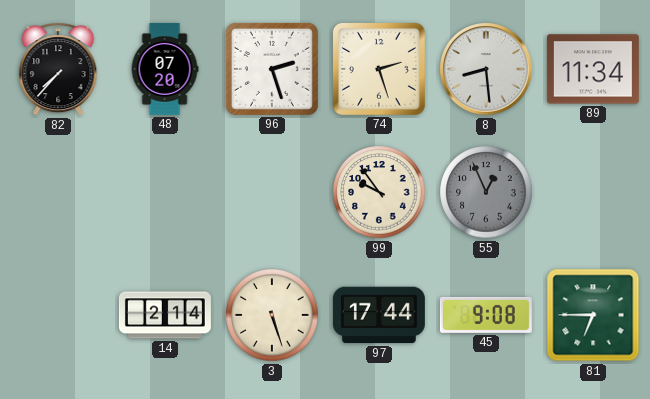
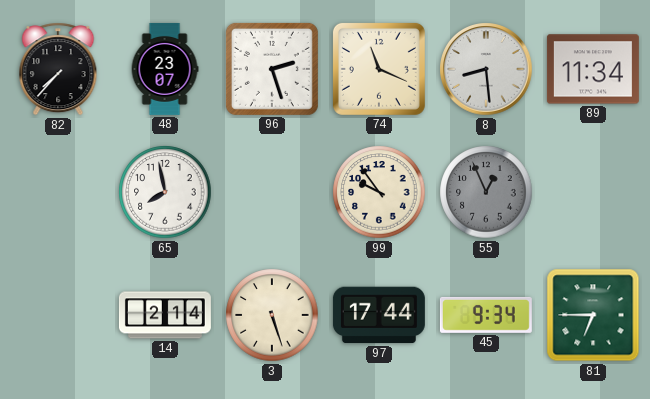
48: 07:20 -> 23:07 (165, 69)
74: 2:27 -> 11:19 (379, 69)
65: none -> 7:58 (165, 192)
45: 9:08 -> 9:34 (486, 315)
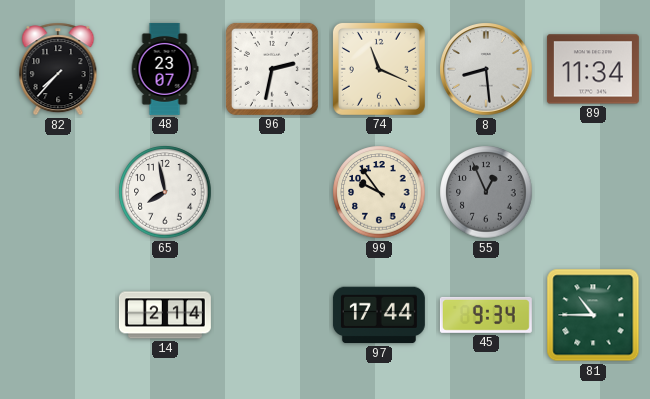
96: 2:27 -> 2:32 (272, 69)
3: 5:27 -> none (272, 315)
81: 6:45 -> 10:45 (593, 315)
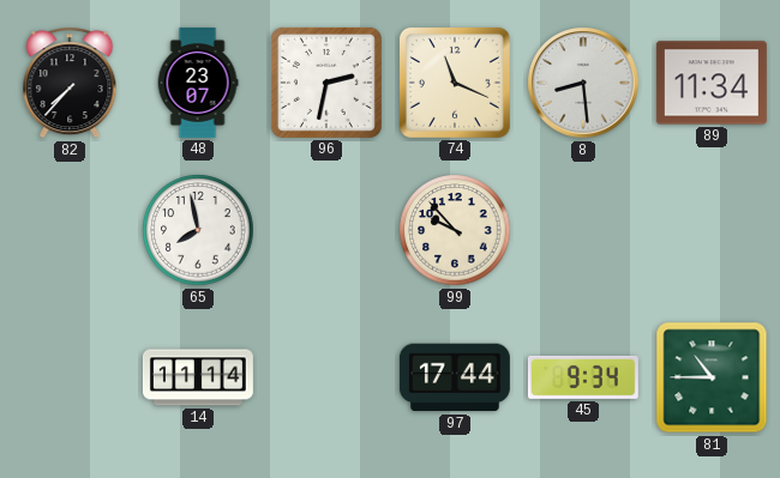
99: 9:54 -> 9:53 (455, 230)
55: 12:56 -> none (486, 192)
14: 2:14 -> 11:14 (198, 377)
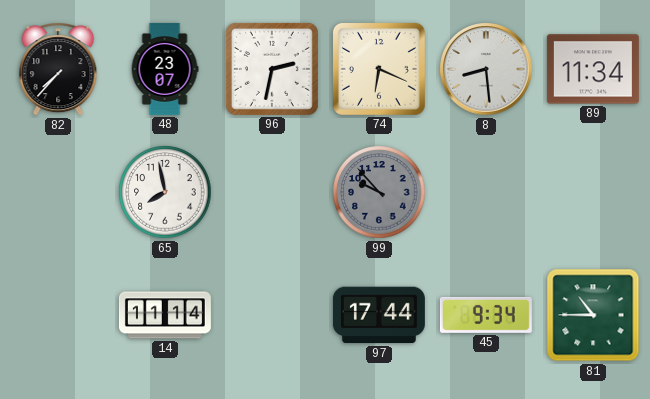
74: 11:19 -> 6:19 (379, 69)
99 dial: cream -> grey (379, 192)
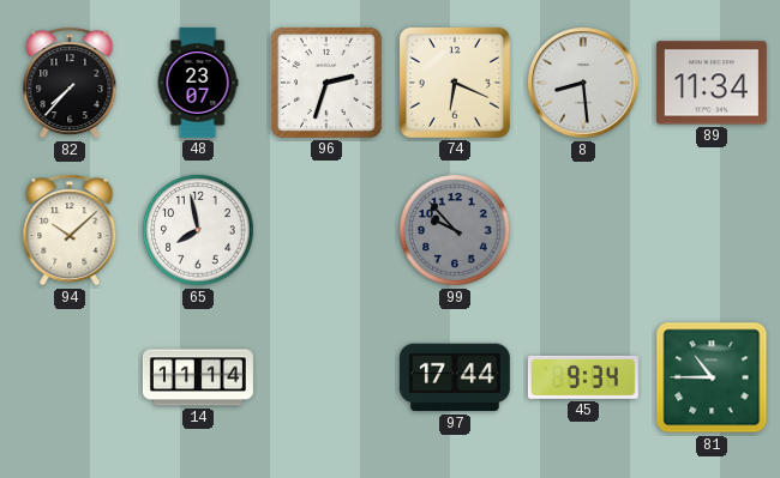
96: 2:32 -> 2:33 (326, 83)
94: none -> 10:08 (70, 230)
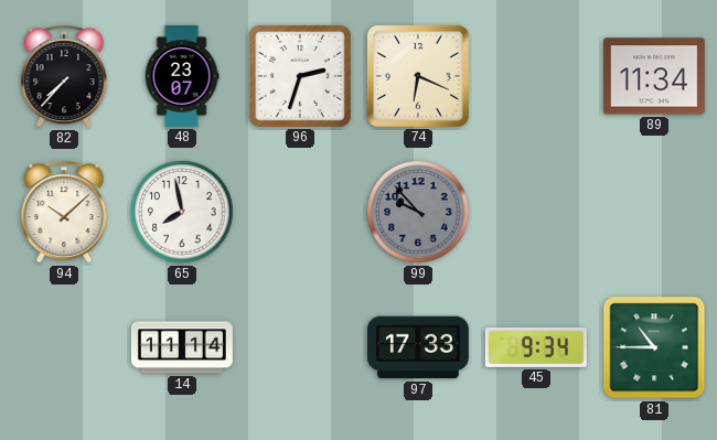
8: 8:29 -> none (583, 83)
97: 17:44 -> 17:33 (418, 347)
